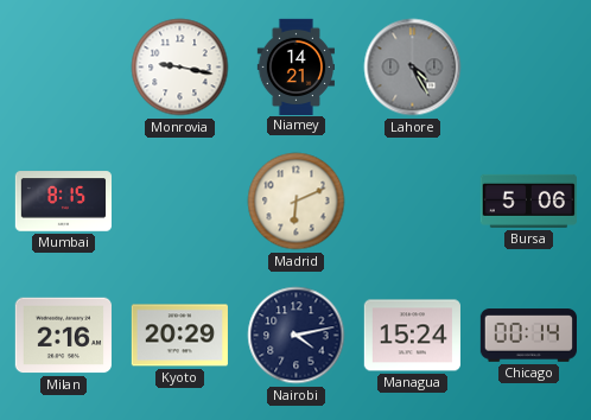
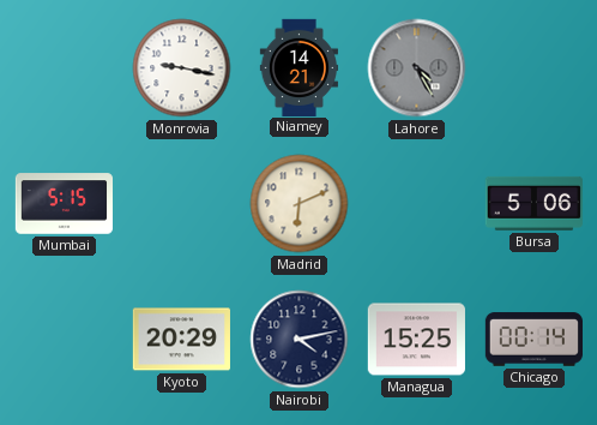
Mumbai: 8:15 -> 5:15 (64, 204)
Milan: 2:16 -> none (63, 336)
Managua: 15:24 -> 15:25 (416, 340)
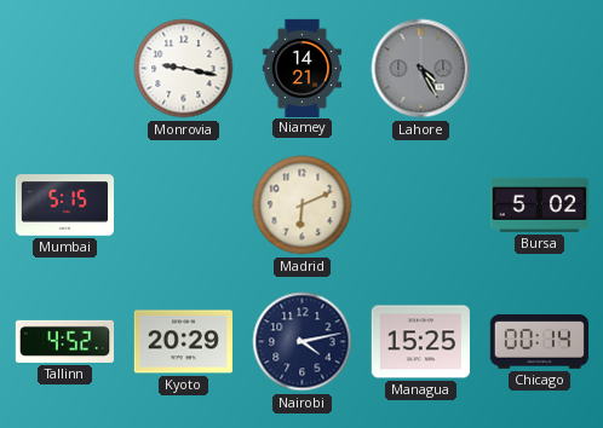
Bursa: 5:06 -> 5:02 (539, 204)
Tallinn: none -> 4:52 (64, 341)
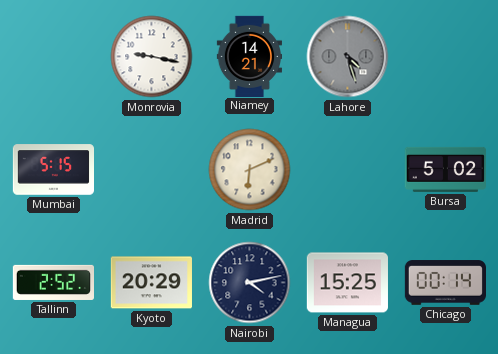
Lahore: 4:25 -> 4:27 (348, 57)
Tallinn: 4:52 -> 2:52 (53, 282)
